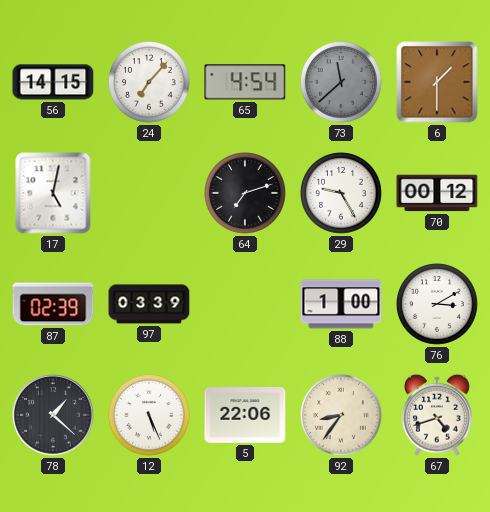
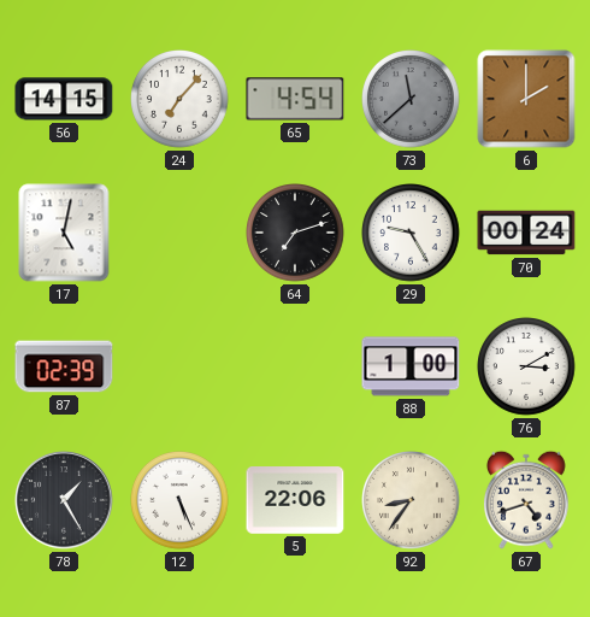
6: 1:30 -> 2:00 (526, 99)
70: 00:12 -> 00:24 (526, 233)
97: 03:39 -> none (149, 304)
78: 1:22 -> 1:25 (64, 500)
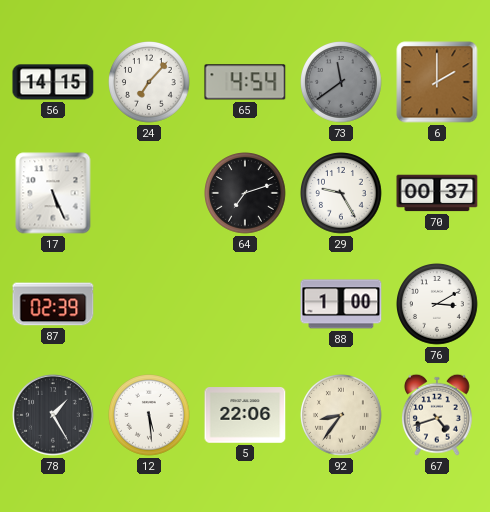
73: 11:38 -> 11:39 (342, 83)
17: 5:02 -> 5:26 (53, 193)
70: 00:24 -> 00:37 (437, 193)
12: 5:26 -> 5:29 (150, 416)
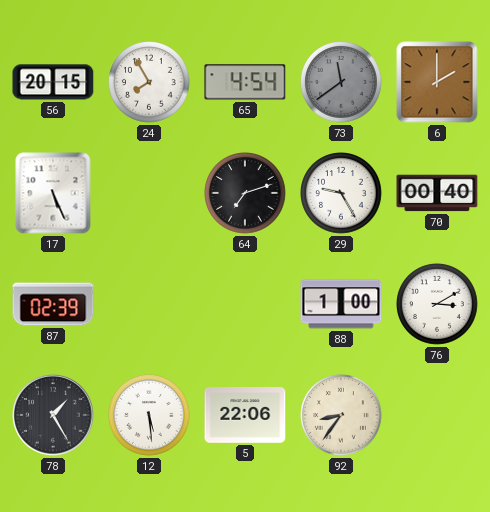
56: 14:15 -> 20:15 (53, 82)
24: 7:07 -> 7:55 (150, 83)
70: 00:37 -> 00:40 (437, 193)
67: 4:42 -> none (437, 415)
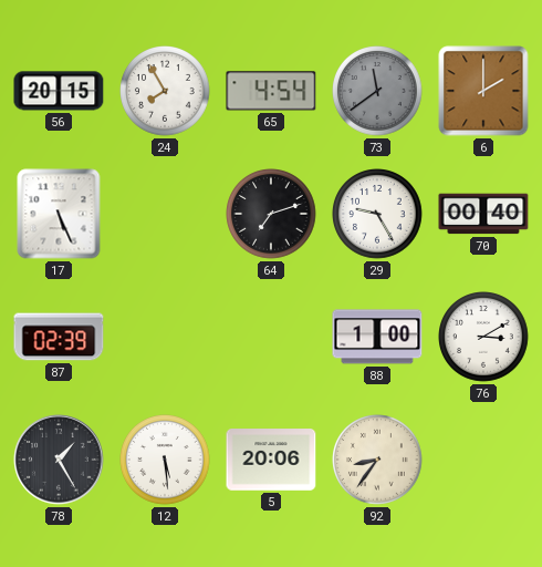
5: 22:06 -> 20:06 (271, 460)
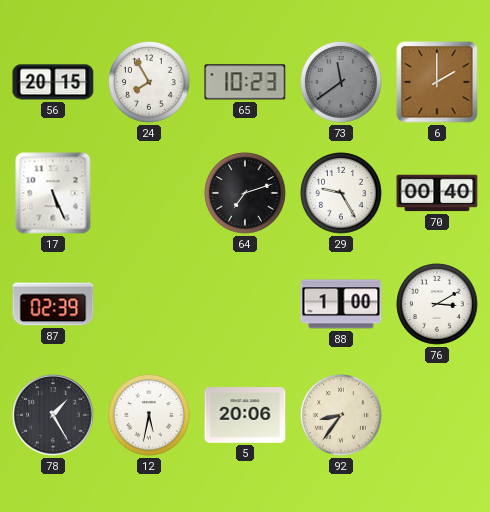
65: 4:54 -> 10:23 (245, 82)
12: 5:29 -> 5:32 (150, 416)
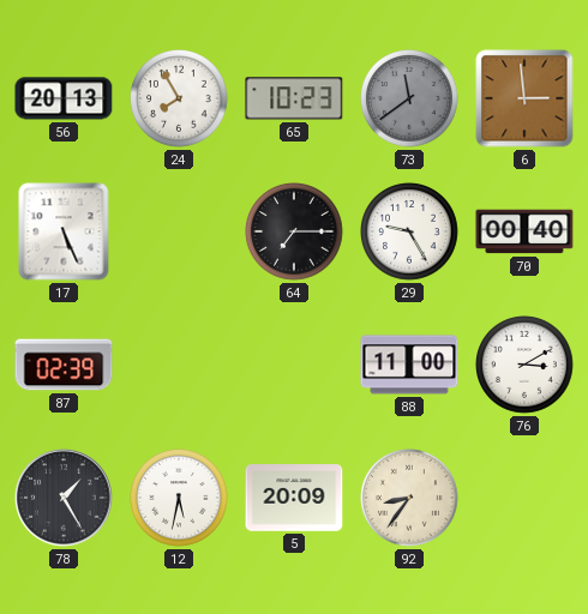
56: 20:15 -> 20:13 (64, 98)
6: 2:00 -> 2:59 (524, 98)
64: 7:12 -> 7:15 (295, 233)
88: 1:00 -> 11:00 (409, 365)
5: 20:06 -> 20:09 (294, 498)
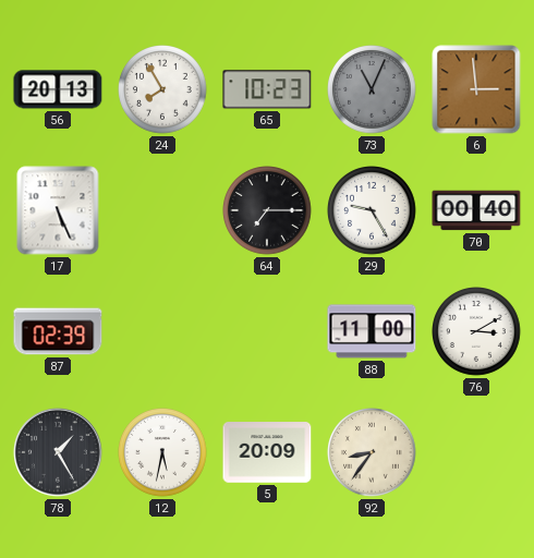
73: 11:39 -> 11:04 (373, 90)
